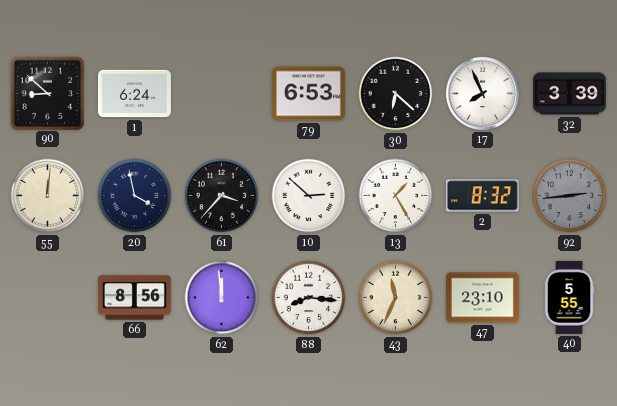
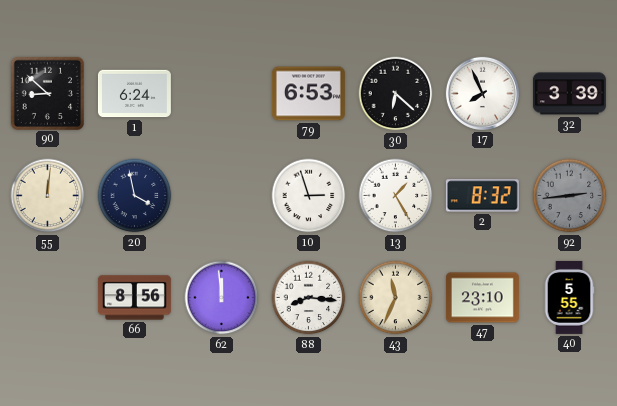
61: 3:37 -> none (222, 196)
10: 2:52 -> 2:57 (309, 196)
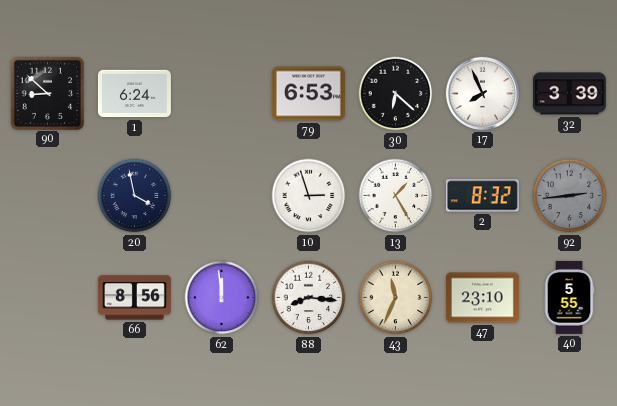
55: 12:01 -> none (48, 196)
